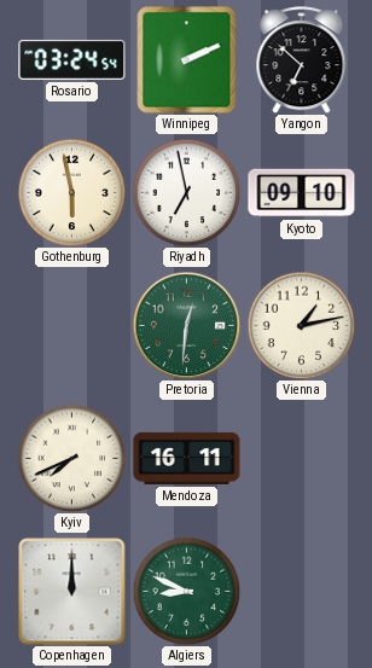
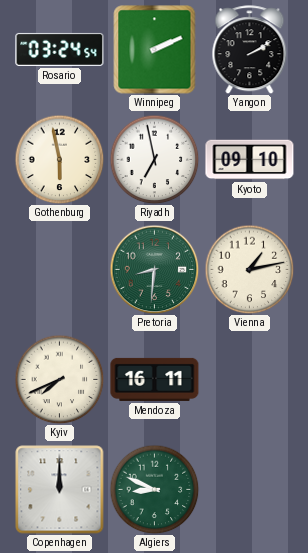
Yangon: 6:52 -> 2:10 (250, 50)
Pretoria: 12:31 -> 8:31 (154, 269)
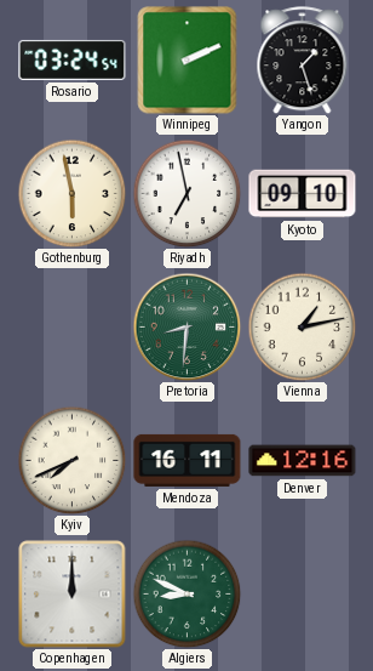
Yangon: 2:10 -> 1:27 (303, 61)
Denver: none -> 12:16 (303, 461)
